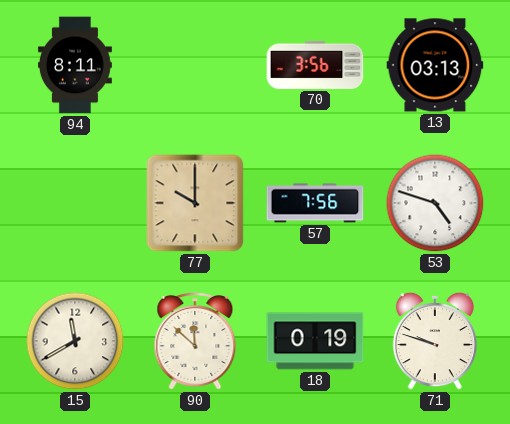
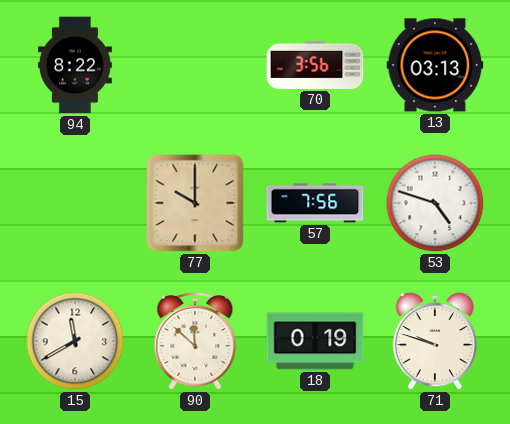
94: 8:11 -> 8:22 (75, 65)
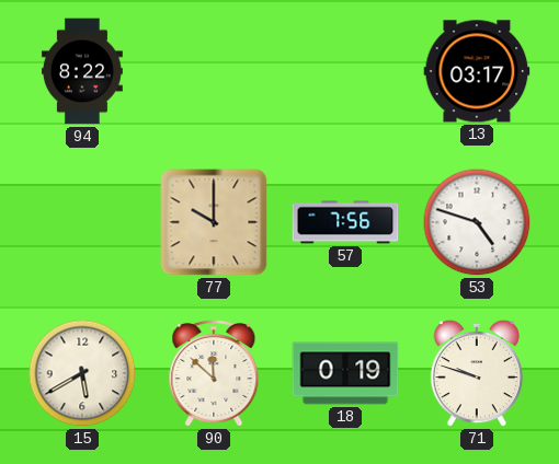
70: 3:56 -> none (315, 65)
13: 03:13 -> 03:17 (477, 71)
15: 11:40 -> 5:40 (82, 373)
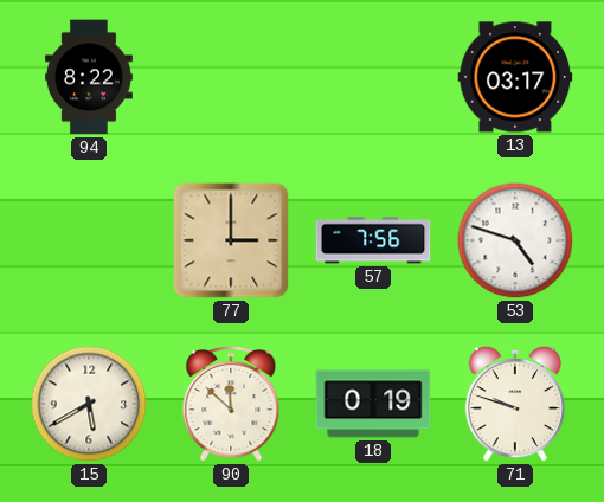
77: 10:00 -> 3:00 (231, 240)
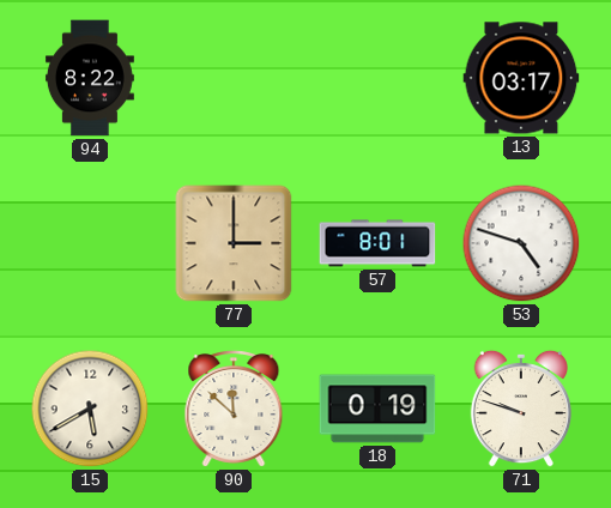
57: 7:56 -> 8:01 (377, 243)
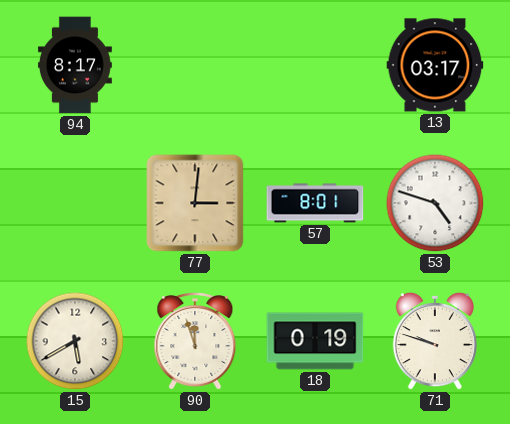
94: 8:22 -> 8:17 (75, 65)
77: 3:00 -> 3:01 (195, 203)
90: 11:52 -> 11:57 (195, 342)
